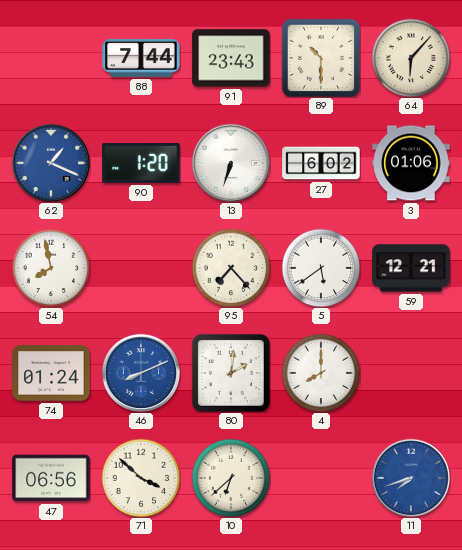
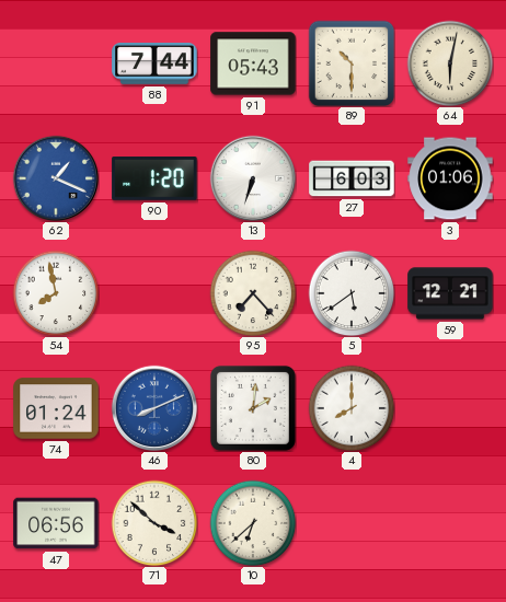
91: 23:43 -> 05:43 (253, 63)
64: 6:07 -> 6:02 (450, 63)
27: 6:02 -> 6:03 (352, 178)
11: 7:42 -> none (410, 477)
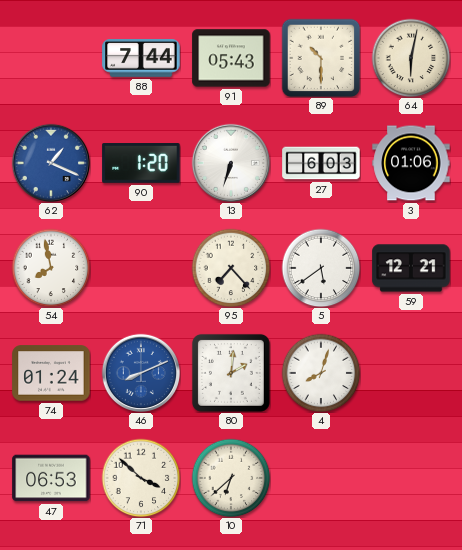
4: 8:00 -> 8:03 (321, 373)
47: 06:56 -> 06:53 (51, 478)
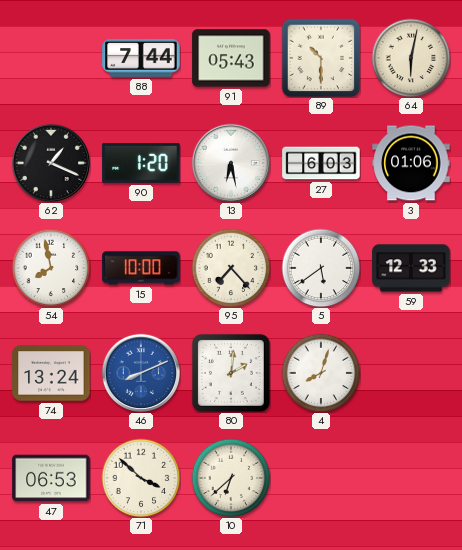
62 dial: blue -> black (50, 162)
13: 6:33 -> 6:28 (230, 162)
15: none -> 10:00 (141, 268)
59: 12:21 -> 12:33 (411, 268)
74: 01:24 -> 13:24 (51, 373)
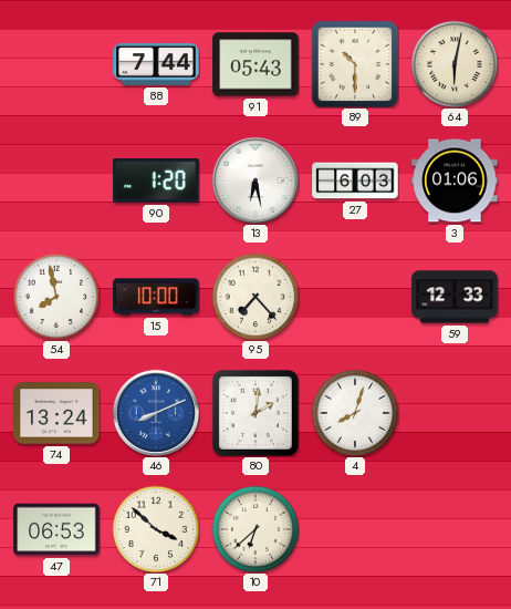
62: 1:19 -> none (50, 162)
5: 5:39 -> none (321, 268)
